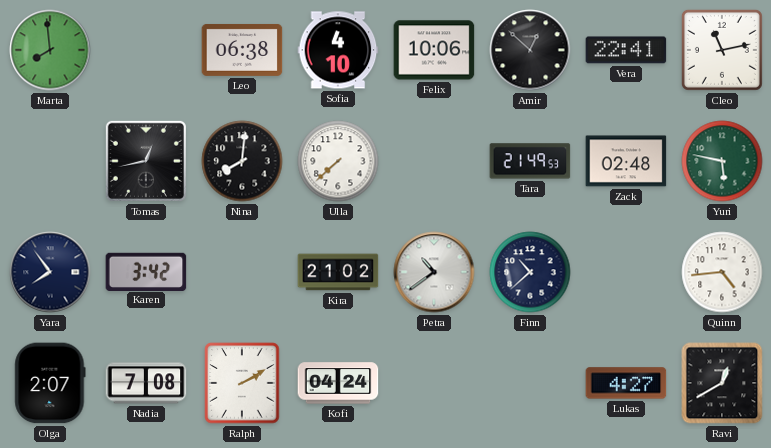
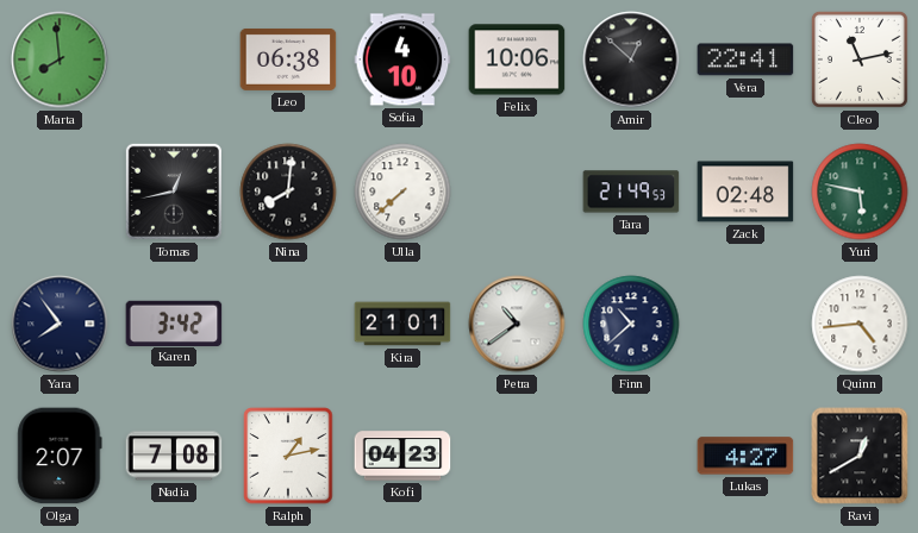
Kira: 21:02 -> 21:01 (402, 324)
Ralph: 2:10 -> 1:13 (288, 456)
Kofi: 04:24 -> 04:23 (402, 456)
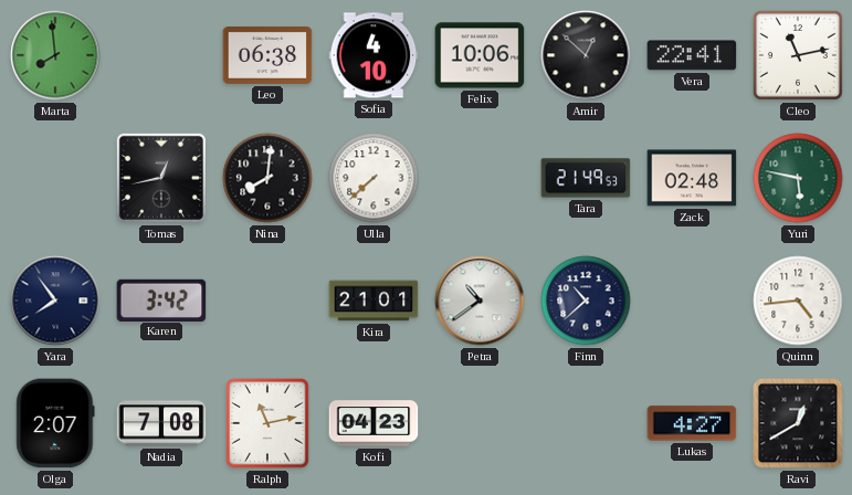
Ralph: 1:13 -> 11:13 (267, 423)
